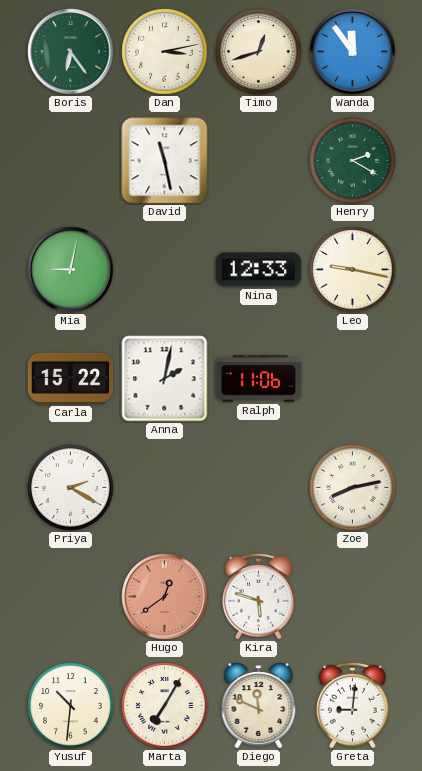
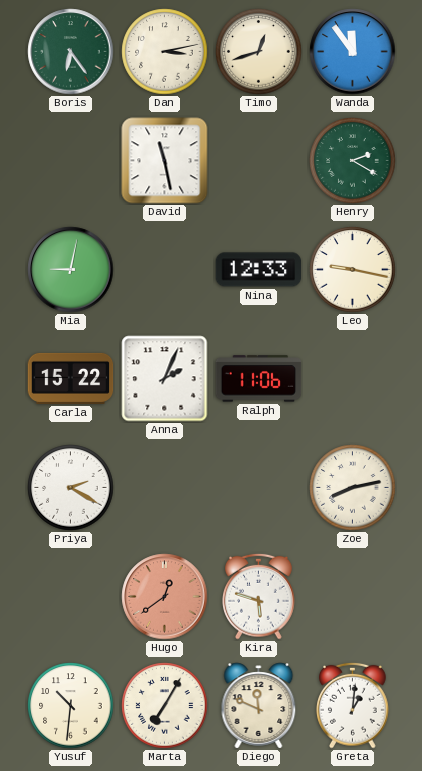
Anna: 2:02 -> 2:04 (165, 379)
Greta: 9:01 -> 1:01 (353, 705)
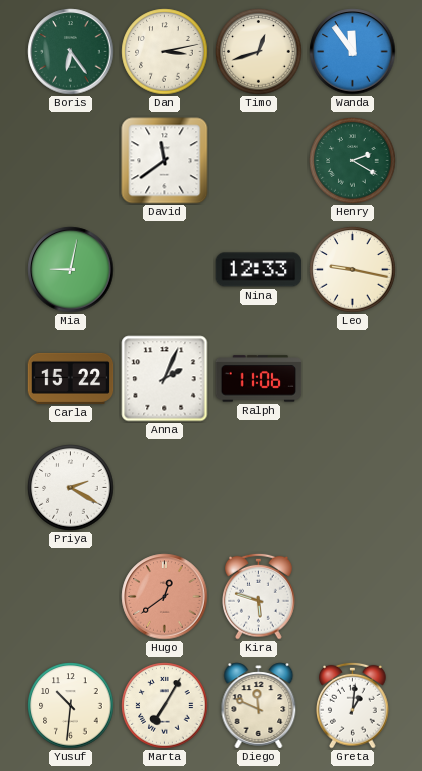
David: 11:28 -> 11:39 (165, 161)
Zoe: 8:13 -> none (353, 488)
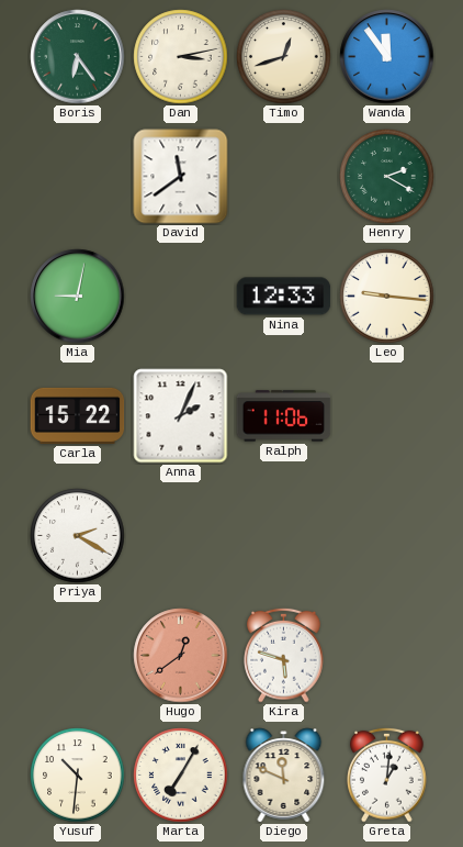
Leo: 9:17 -> 9:16 (387, 297)
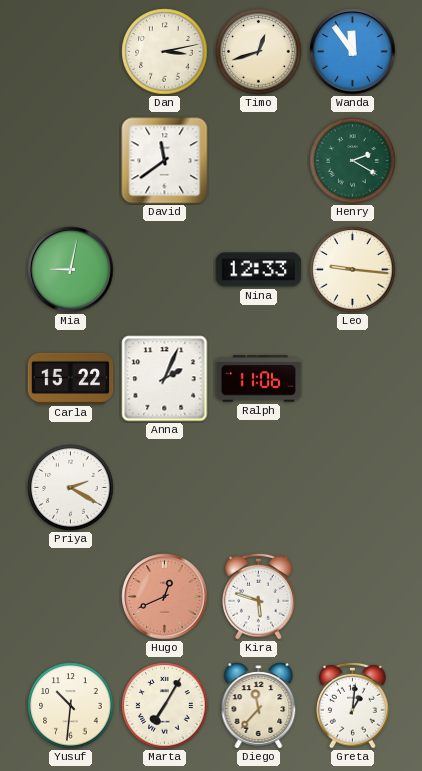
Boris: 6:24 -> none (78, 57)
Hugo: 12:39 -> 12:41 (165, 597)
Diego: 11:49 -> 11:37 (259, 706)
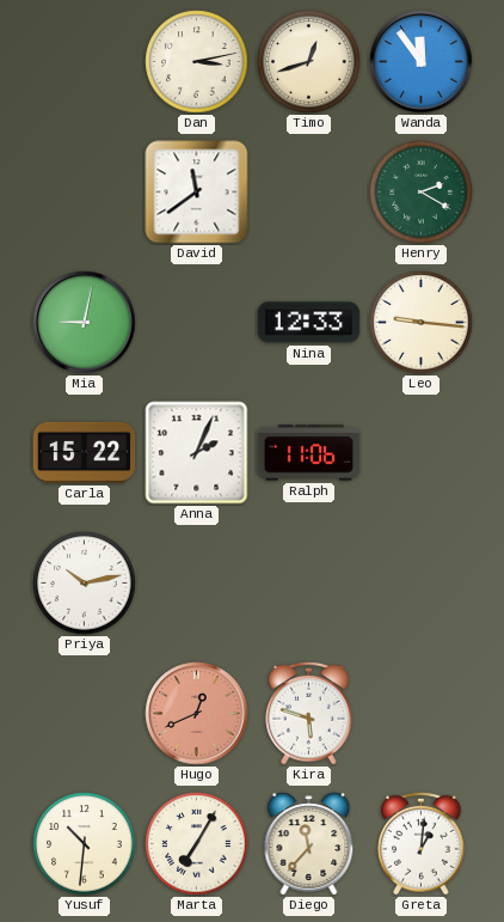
Priya: 2:20 -> 10:13 (85, 584)
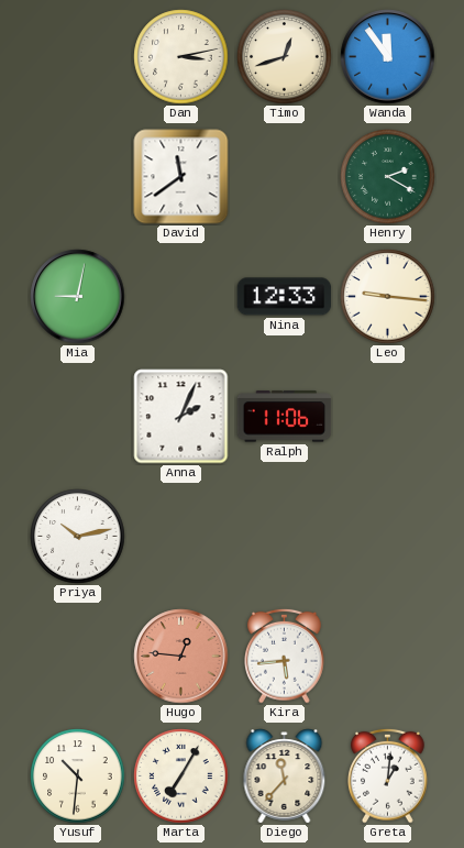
Carla: 15:22 -> none (85, 452)
Hugo: 12:41 -> 12:46 (181, 657)
Kira: 5:48 -> 5:44 (285, 656)
